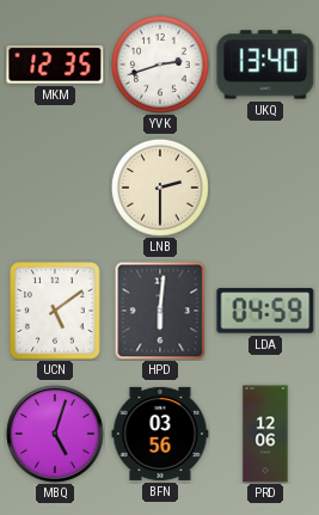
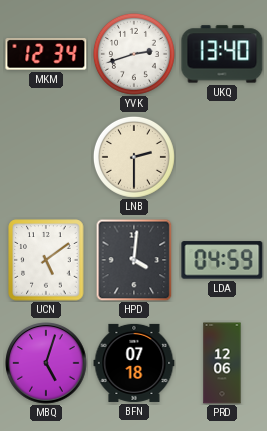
MKM: 12:35 -> 12:34 (46, 54)
HPD: 6:01 -> 4:01 (134, 260)
BFN: 03:56 -> 07:18 (134, 363)
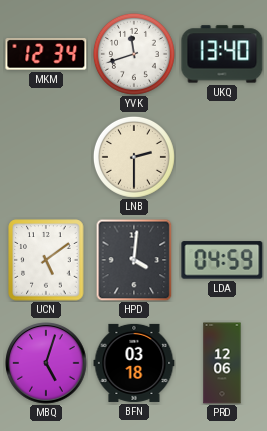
YVK: 2:42 -> 11:42 (134, 54)
BFN: 07:18 -> 03:18 (134, 363)
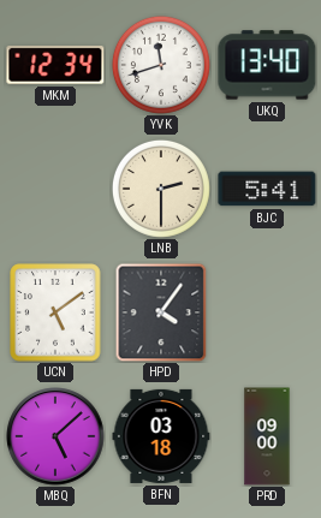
BJC: none -> 5:41 (267, 189)
HPD: 4:01 -> 4:06 (161, 312)
LDA: 04:59 -> none (222, 260)
MBQ: 5:03 -> 5:08 (55, 436)
PRD: 12:06 -> 09:00 (267, 436)
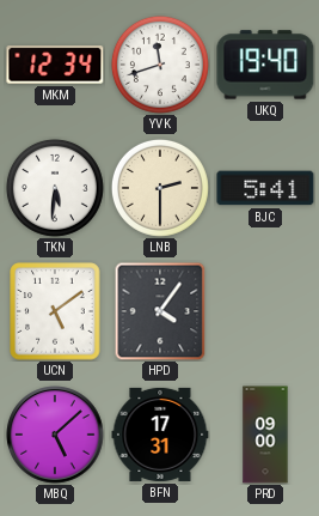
UKQ: 13:40 -> 19:40 (265, 65)
TKN: none -> 5:31 (55, 188)
BFN: 03:18 -> 17:31 (160, 435)
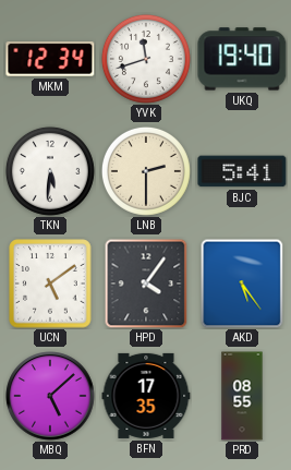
AKD: none -> 5:24 (242, 284)
BFN: 17:31 -> 17:35 (146, 396)
PRD: 09:00 -> 08:55 (242, 396)
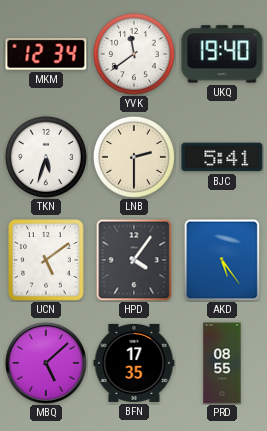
YVK: 11:42 -> 11:39 (134, 54)
TKN: 5:31 -> 5:33 (46, 157)
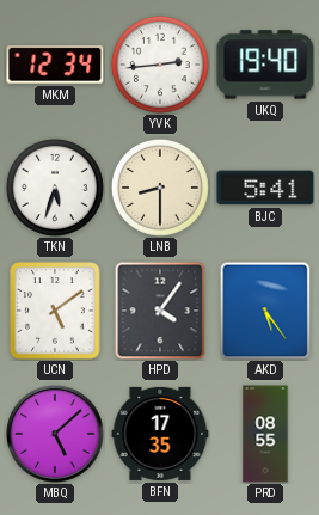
YVK: 11:39 -> 2:44 (160, 65)
LNB: 2:30 -> 8:30 (160, 188)
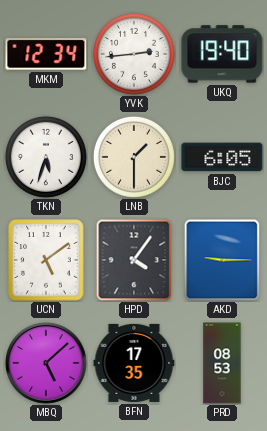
LNB: 8:30 -> 1:30 (134, 157)
BJC: 5:41 -> 6:05 (222, 157)
AKD: 5:24 -> 9:15 (222, 260)
PRD: 08:55 -> 08:53 (222, 363)
